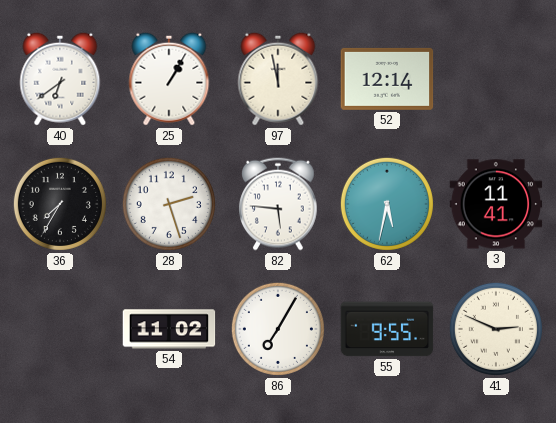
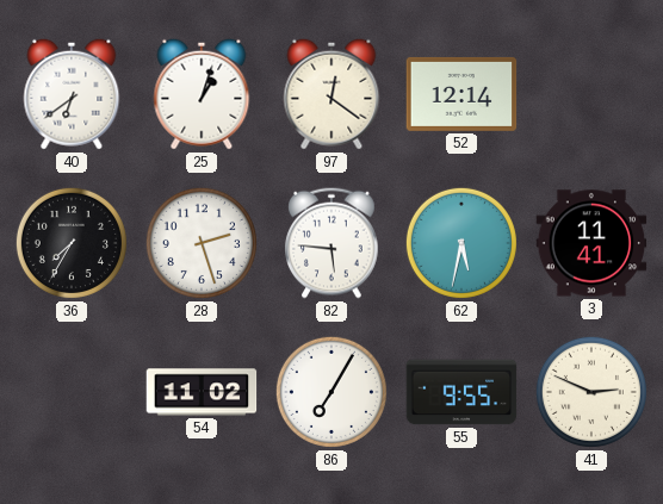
25: 1:05 -> 1:03 (202, 94)
97: 11:58 -> 12:21 (331, 94)
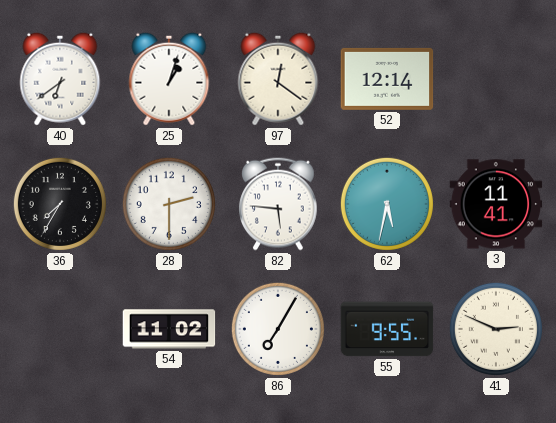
28: 2:27 -> 2:30 (169, 204)
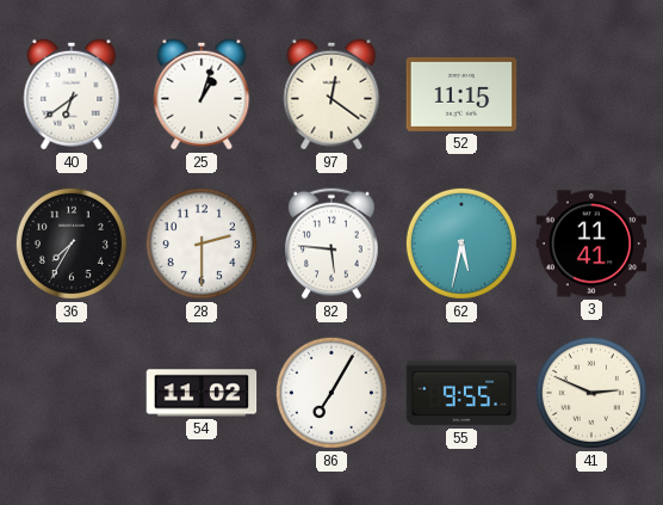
52: 12:14 -> 11:15 (461, 94)
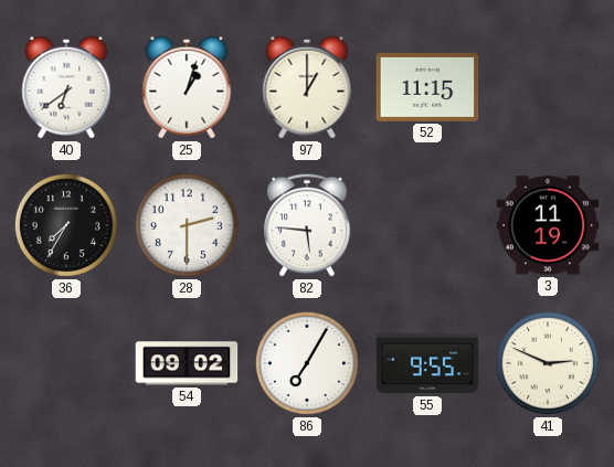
97: 12:21 -> 1:00 (307, 87)
62: 5:32 -> none (461, 244)
3: 11:41 -> 11:19 (548, 225)
54: 11:02 -> 09:02 (187, 363)
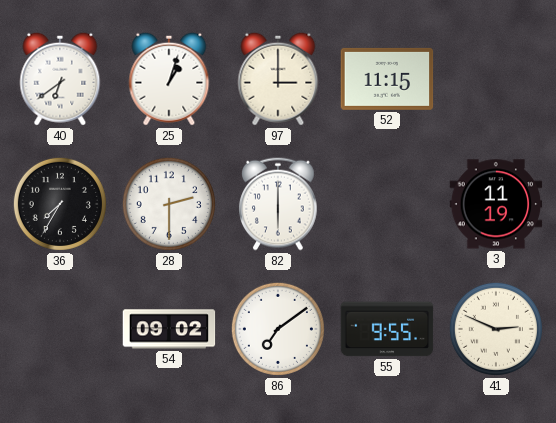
97: 1:00 -> 3:00 (278, 79)
82: 5:46 -> 6:00 (279, 204)
86: 7:05 -> 7:09 (278, 329)
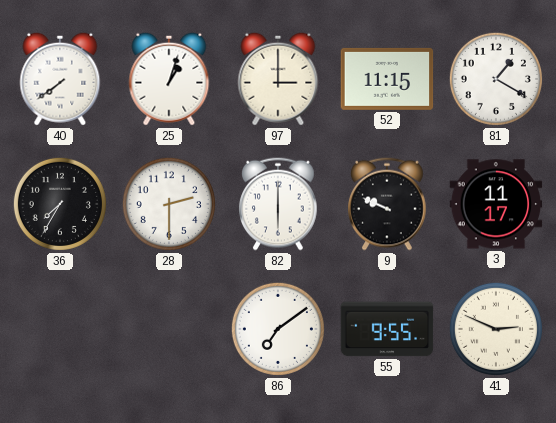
40: 6:39 -> 7:39 (60, 79)
81: none -> 1:20 (496, 79)
9: none -> 9:49 (388, 204)
3: 11:19 -> 11:17 (496, 204)
54: 09:02 -> none (169, 329)
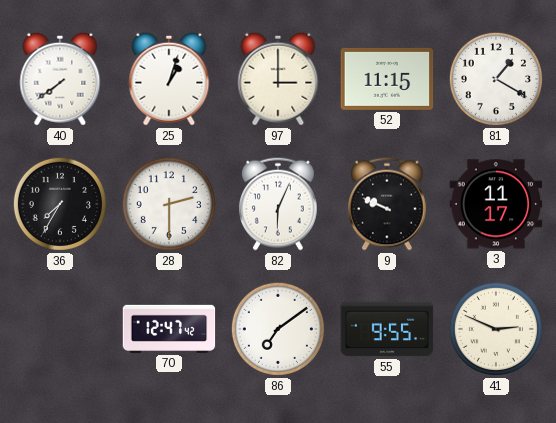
82: 6:00 -> 6:04 (279, 204)
70: none -> 12:47 (169, 329)
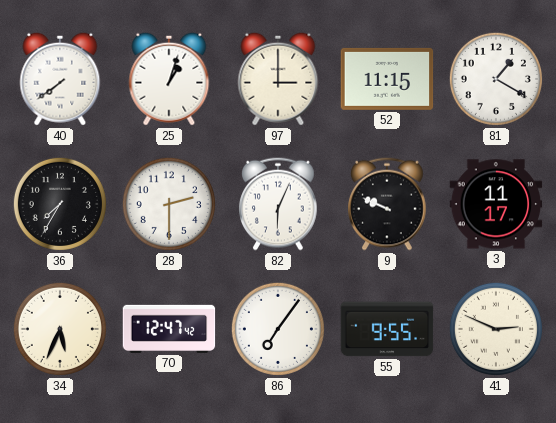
34: none -> 5:34 (60, 329)
86: 7:09 -> 7:06 (278, 329)
